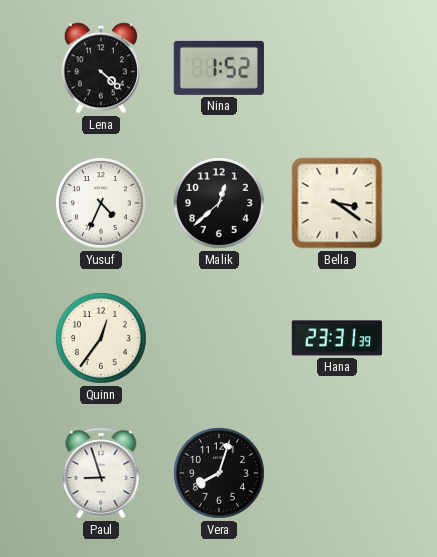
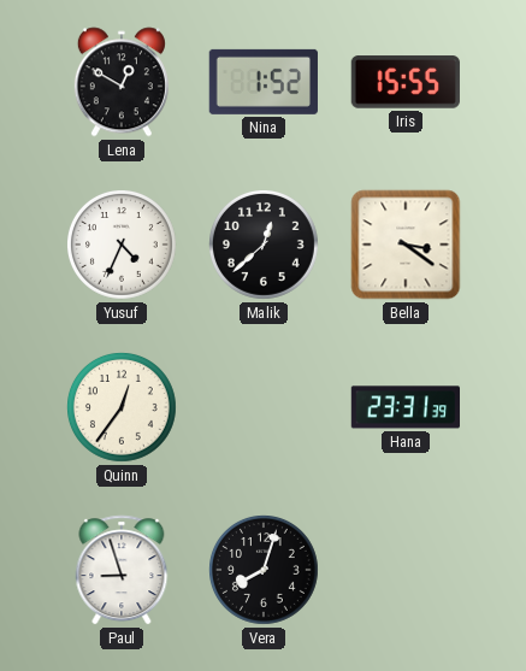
Lena: 4:22 -> 12:50 (122, 82)
Iris: none -> 15:55 (406, 82)
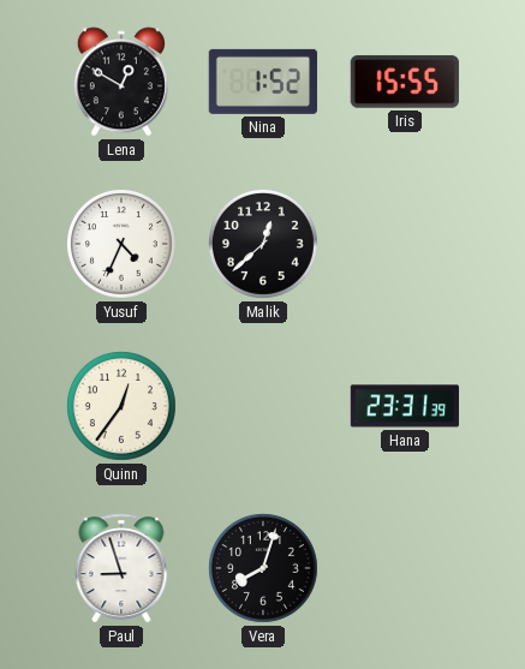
Bella: 3:21 -> none (406, 245)
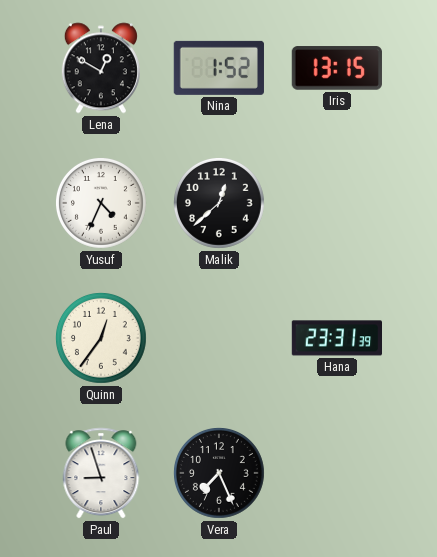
Iris: 15:55 -> 13:15 (337, 68)
Vera: 8:03 -> 7:26 (220, 474)
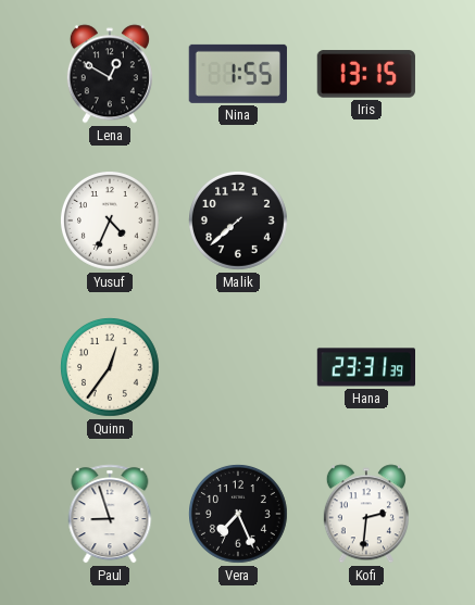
Nina: 1:52 -> 1:55 (238, 74)
Malik: 12:38 -> 7:38 (239, 222)
Kofi: none -> 2:31 (366, 514)
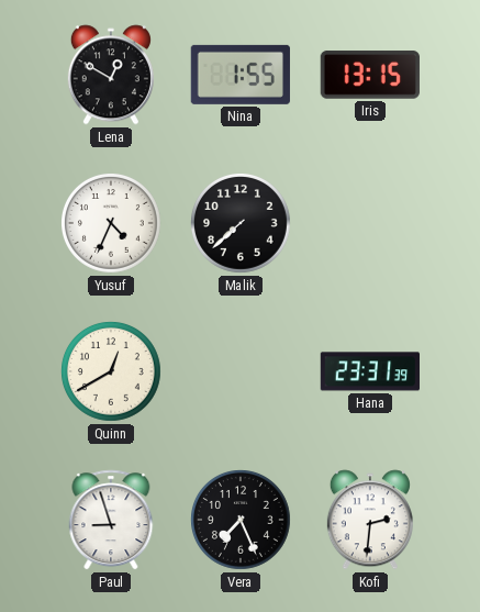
Quinn: 12:36 -> 12:40 (112, 372)
